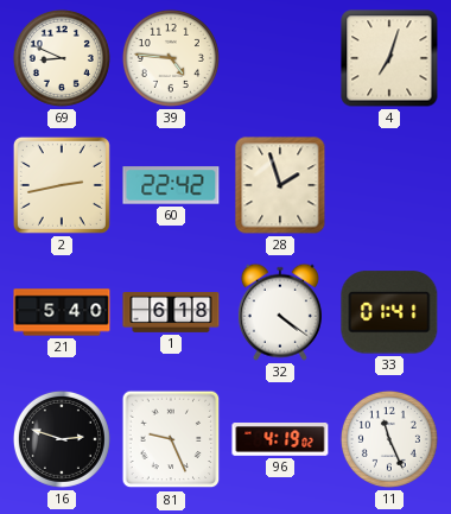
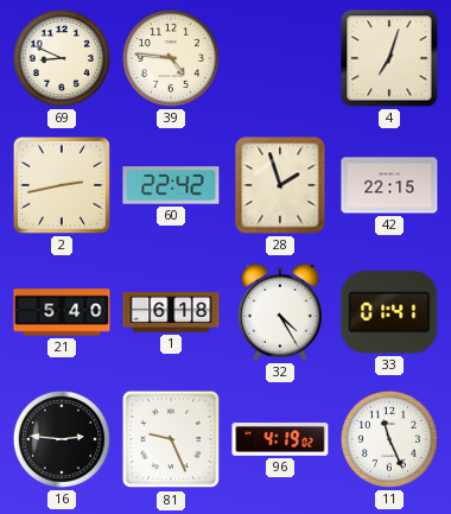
42: none -> 22:15 (389, 185)
32: 4:21 -> 4:25 (280, 312)
16: 2:48 -> 2:46 (62, 439)
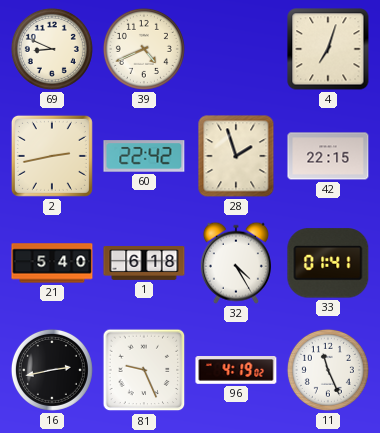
39: 4:46 -> 4:41 (144, 49)
16: 2:46 -> 2:43 (52, 370)
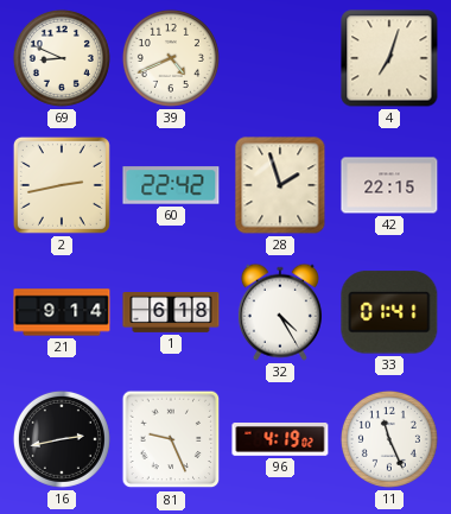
21: 5:40 -> 9:14 (62, 312)
